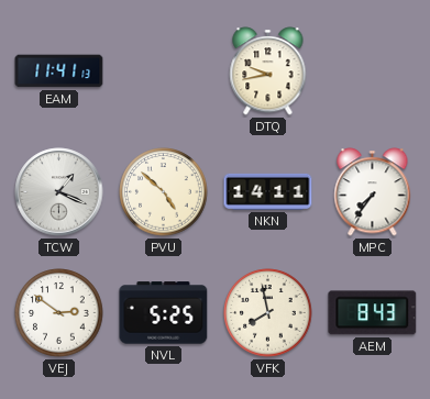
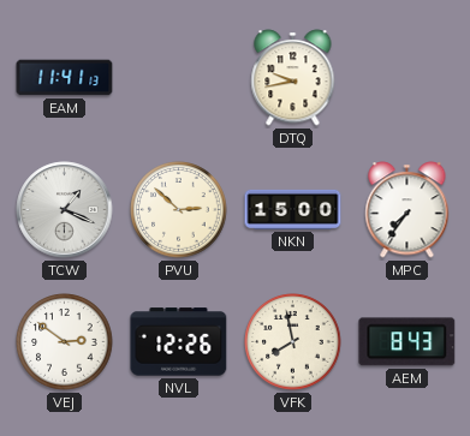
PVU: 4:52 -> 2:52 (179, 210)
NKN: 14:11 -> 15:00 (293, 209)
NVL: 5:25 -> 12:26 (179, 342)
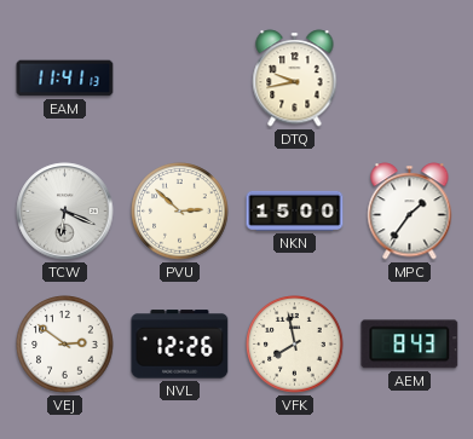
TCW: 1:19 -> 6:19 (65, 212)
MPC: 7:36 -> 1:36 (410, 212)
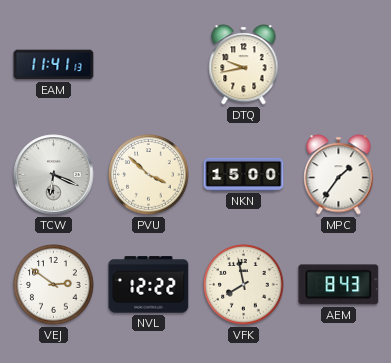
PVU: 2:52 -> 3:52 (149, 175)
NVL: 12:26 -> 12:22 (149, 285)
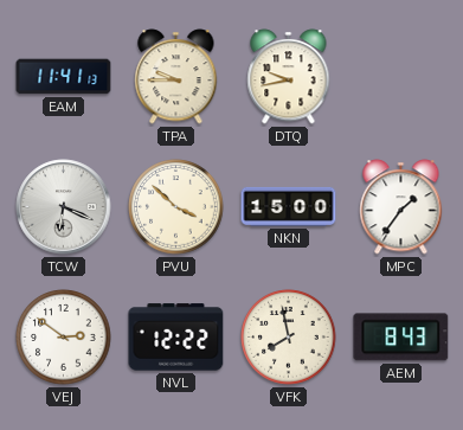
TPA: none -> 9:45 (176, 77)
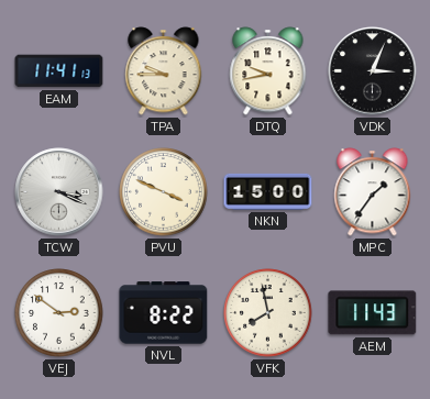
VDK: none -> 3:04 (373, 71)
TCW: 6:19 -> 3:19 (59, 192)
PVU: 3:52 -> 3:49 (164, 192)
NVL: 12:22 -> 8:22 (164, 313)
AEM: 8:43 -> 11:43 (373, 313)
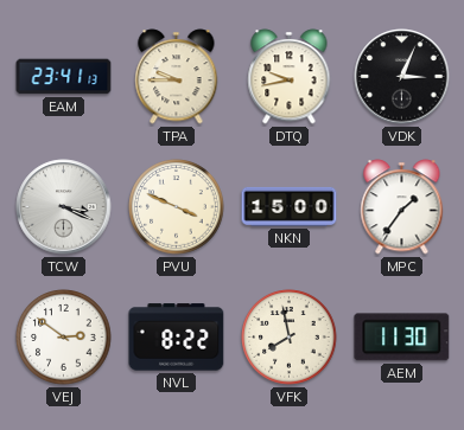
EAM: 11:41 -> 23:41 (64, 77)
AEM: 11:43 -> 11:30 (402, 338)
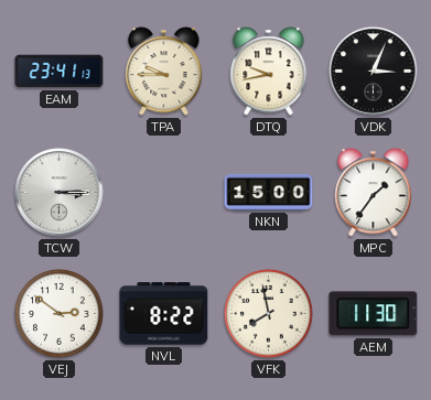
TCW: 3:19 -> 3:15 (60, 193)
PVU: 3:49 -> none (177, 207)
